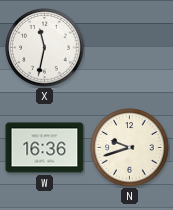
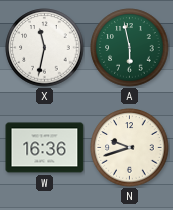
A: none -> 5:58 (130, 48)
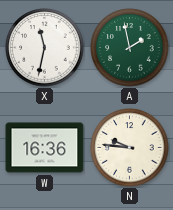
A: 5:58 -> 1:58 (130, 48)
N: 9:42 -> 9:46 (130, 148)
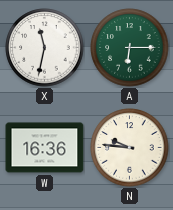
A: 1:58 -> 6:15 (130, 48)
